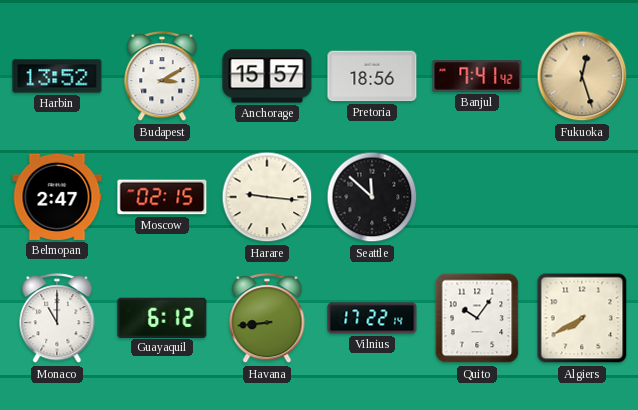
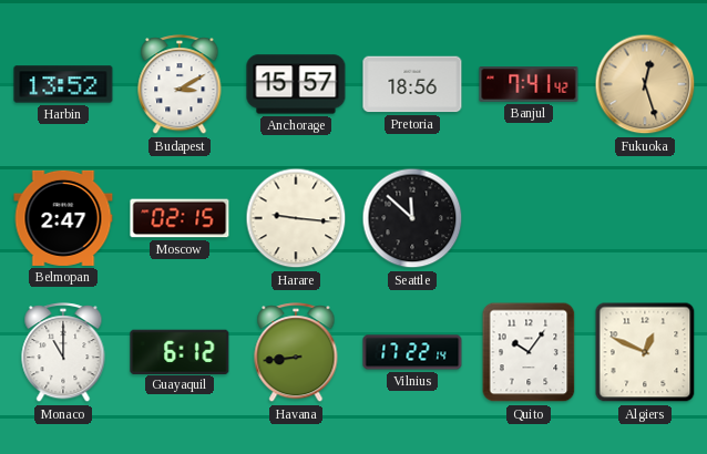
Algiers: 7:40 -> 12:49 (645, 352)
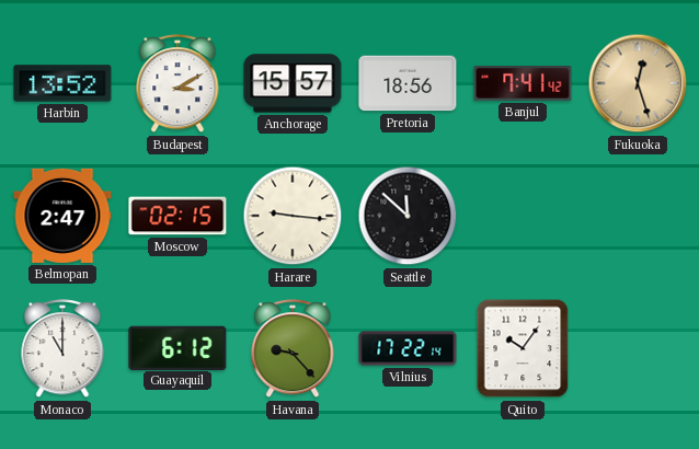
Havana: 8:44 -> 9:23 (293, 349)
Algiers: 12:49 -> none (645, 352)
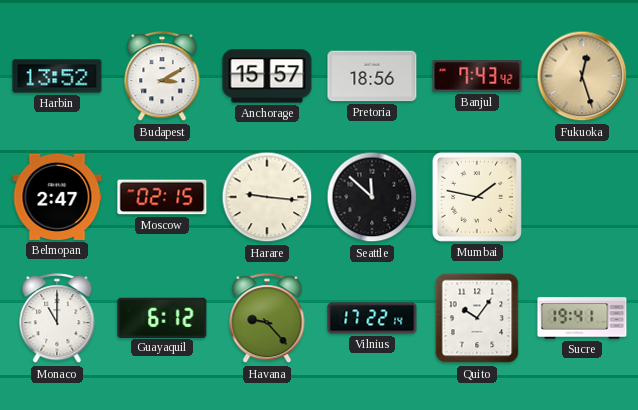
Banjul: 7:41 -> 7:43 (477, 77)
Mumbai: none -> 1:47 (477, 197)
Sucre: none -> 19:41 (582, 318)
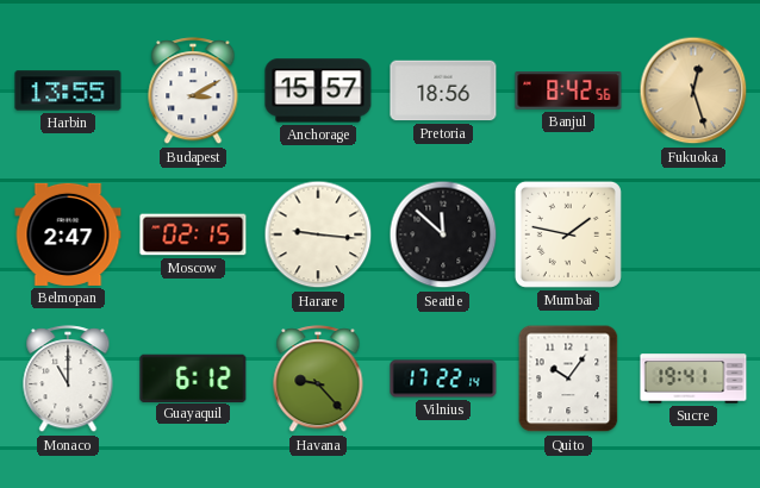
Harbin: 13:52 -> 13:55 (68, 90)
Banjul: 7:43 -> 8:42 (568, 92)
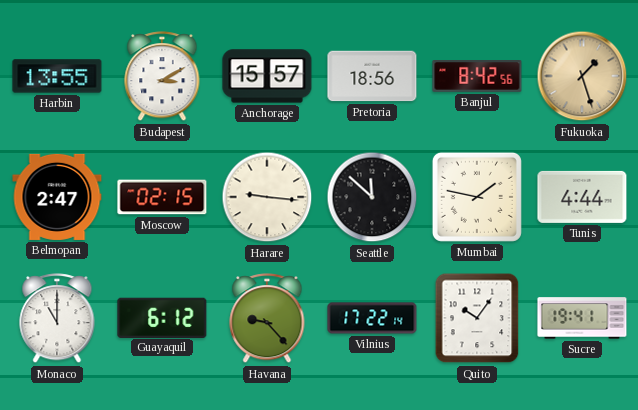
Fukuoka: 12:27 -> 1:27 (582, 76)
Tunis: none -> 4:44 (582, 197)
